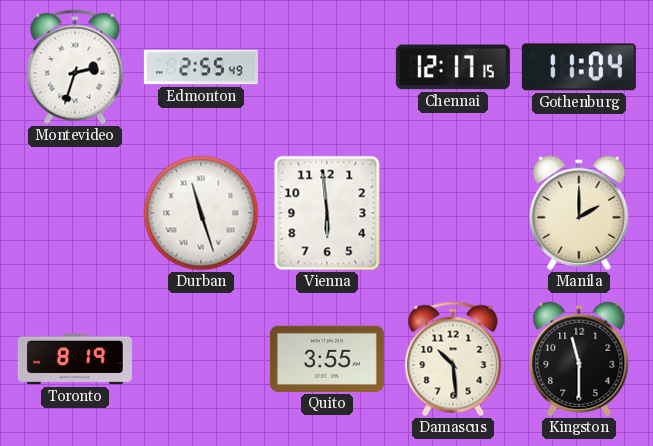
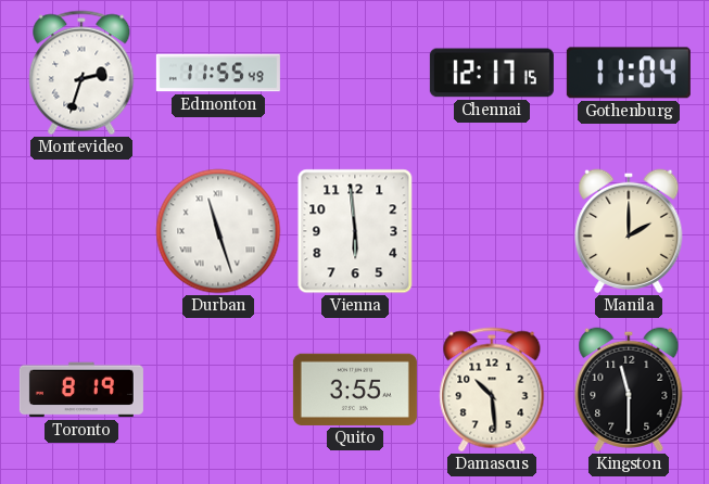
Edmonton: 2:55 -> 11:55 (218, 73)
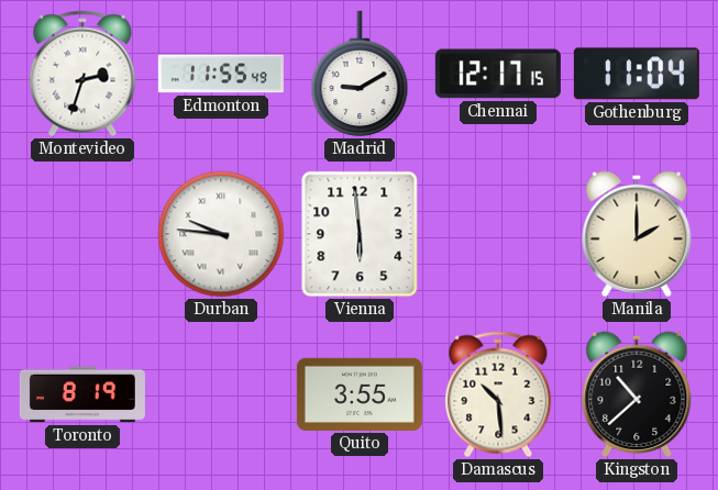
Madrid: none -> 9:10 (360, 74)
Durban: 11:27 -> 9:46 (221, 234)
Kingston: 11:30 -> 10:38 (637, 394)
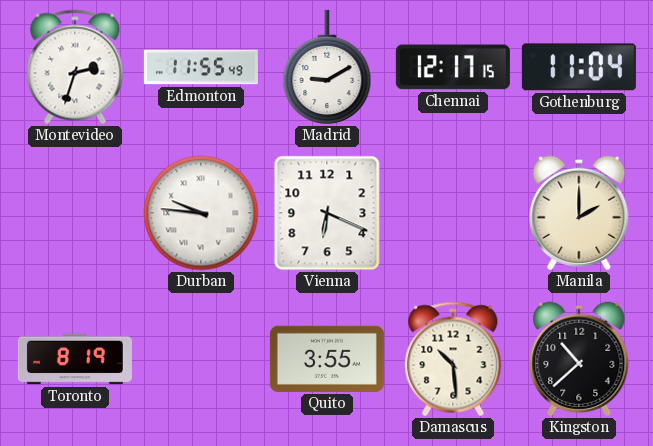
Vienna: 5:59 -> 6:19 (327, 213)
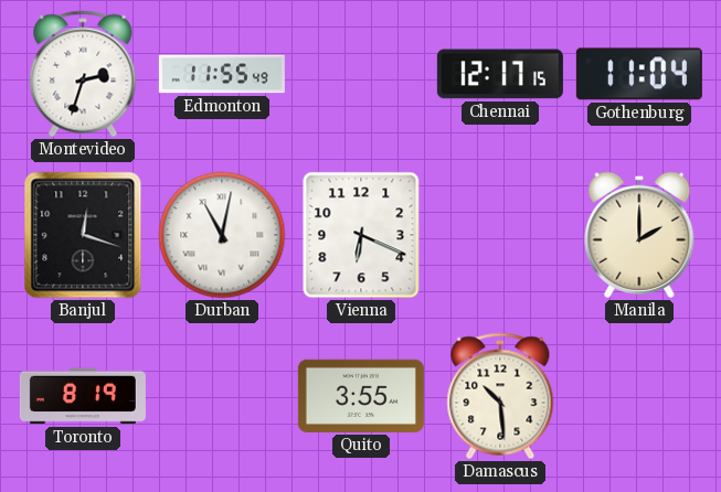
Madrid: 9:10 -> none (327, 67)
Banjul: none -> 12:18 (83, 235)
Durban: 9:46 -> 11:02 (222, 235)
Kingston: 10:38 -> none (579, 359)
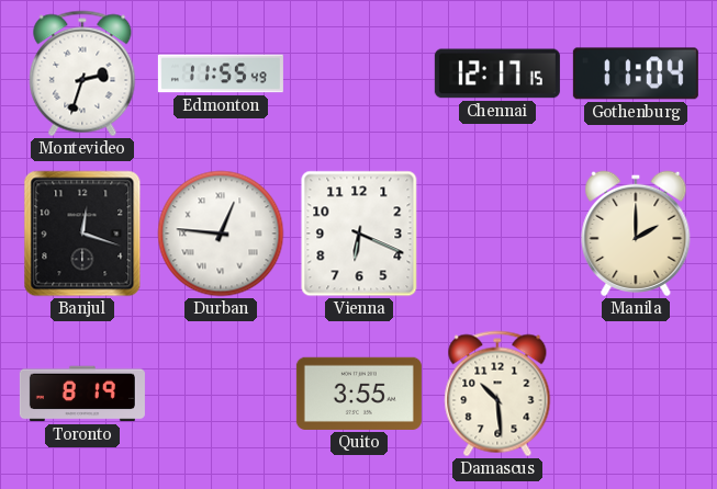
Durban: 11:02 -> 12:46 (221, 234)
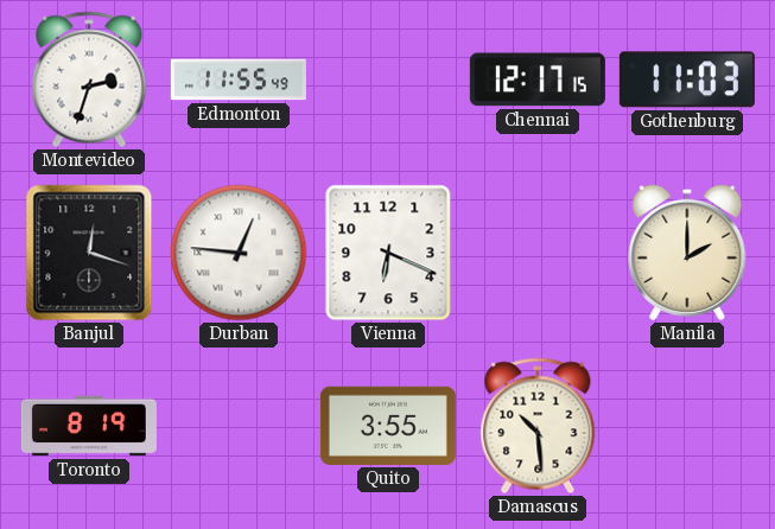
Gothenburg: 11:04 -> 11:03 (687, 79)
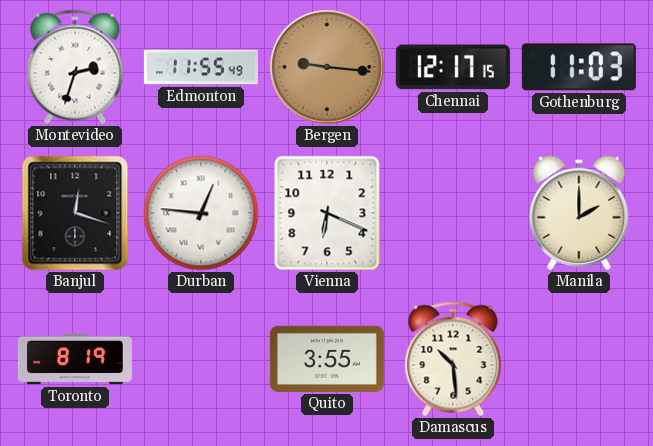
Bergen: none -> 9:16 (327, 67)
